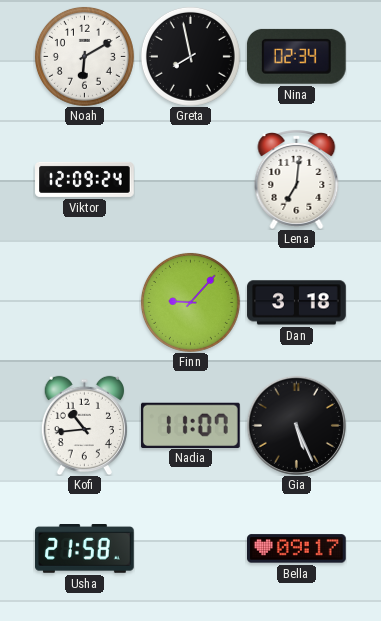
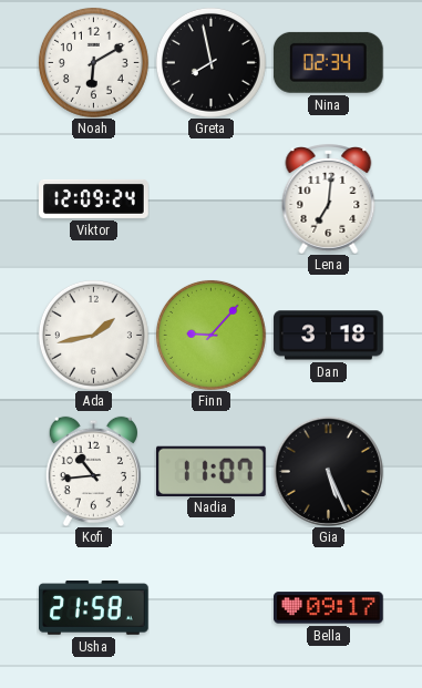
Ada: none -> 1:43 (93, 335)
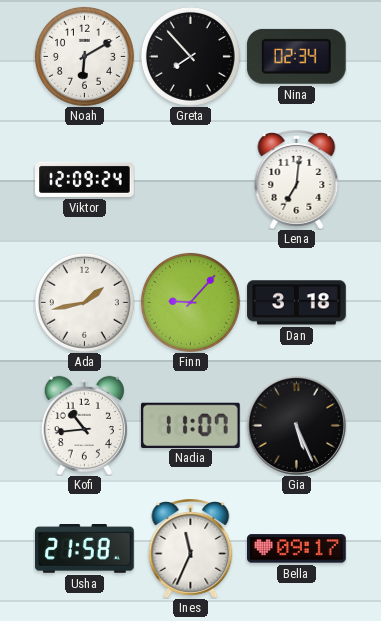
Greta: 7:58 -> 7:53 (190, 56)
Ines: none -> 11:34 (191, 549)
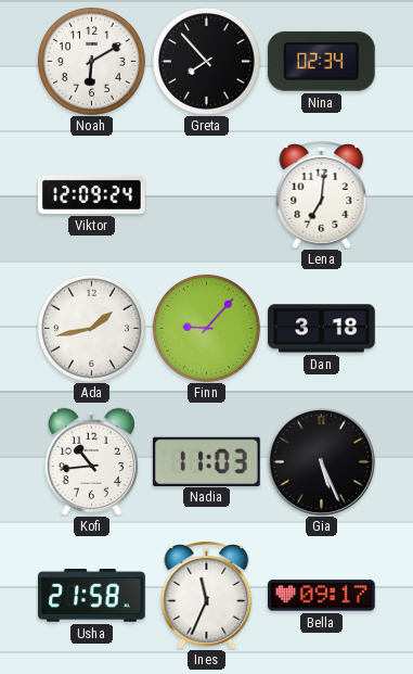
Nadia: 11:07 -> 11:03 (206, 461)
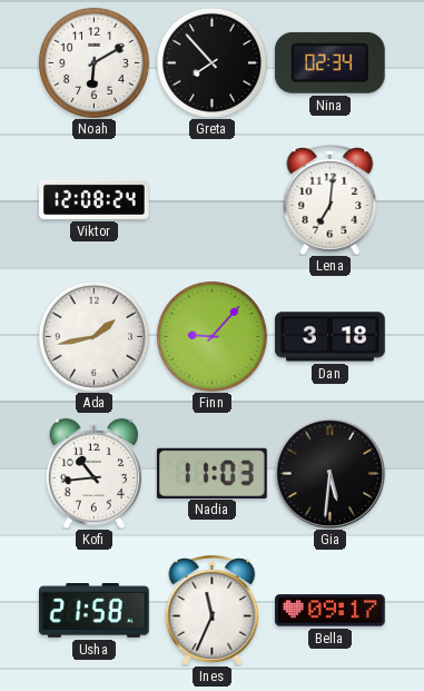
Viktor: 12:09 -> 12:08 (95, 199)
Gia: 5:26 -> 5:31 (329, 473)
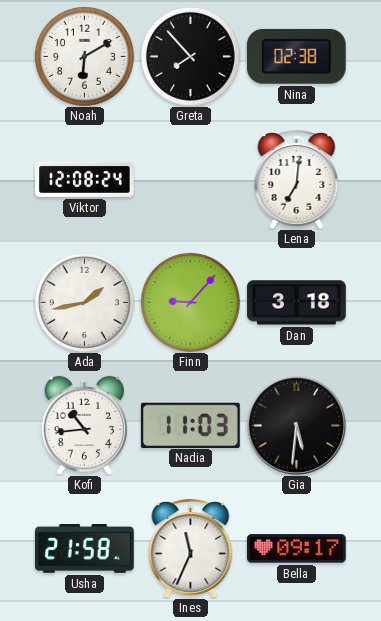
Nina: 02:34 -> 02:38 (296, 56)
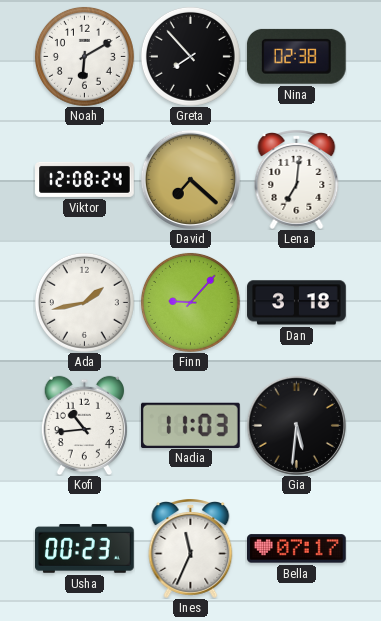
David: none -> 7:22 (190, 179)
Usha: 21:58 -> 00:23 (85, 549)
Bella: 09:17 -> 07:17 (297, 549)
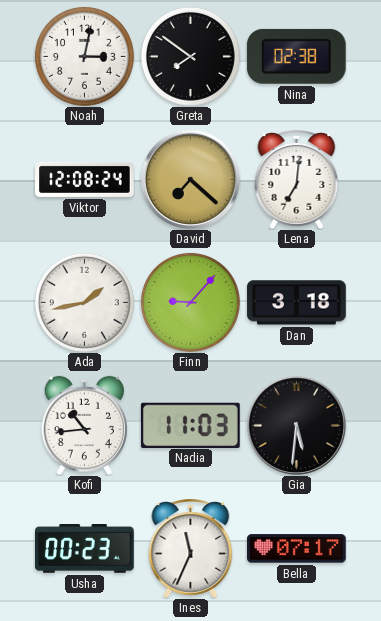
Noah: 6:10 -> 3:02 (84, 56)
Greta: 7:53 -> 7:51 (190, 56)
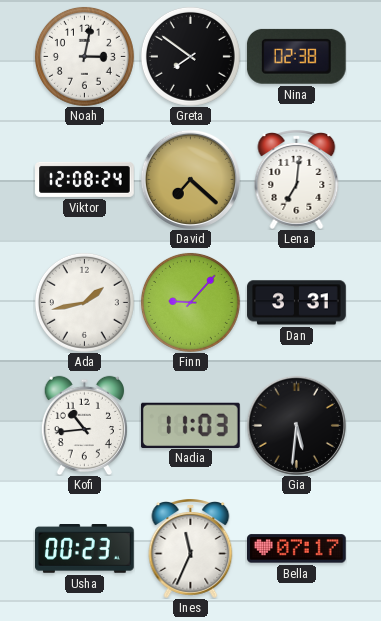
Dan: 3:18 -> 3:31 (297, 303)
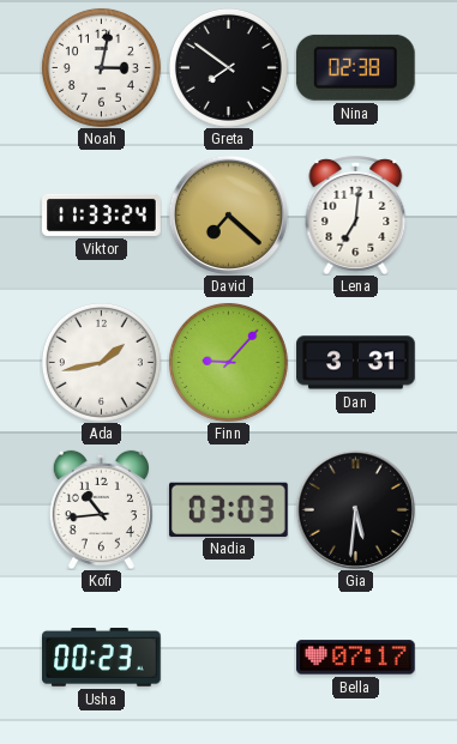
Viktor: 12:08 -> 11:33 (102, 214)
Nadia: 11:03 -> 03:03 (228, 509)
Ines: 11:34 -> none (191, 549)
